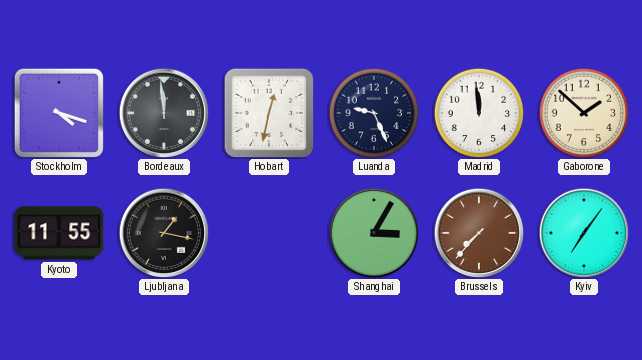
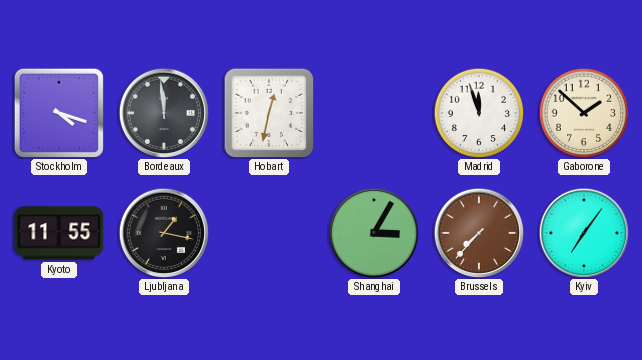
Luanda: 9:26 -> none (374, 113)
Madrid: 11:59 -> 11:57 (479, 113)
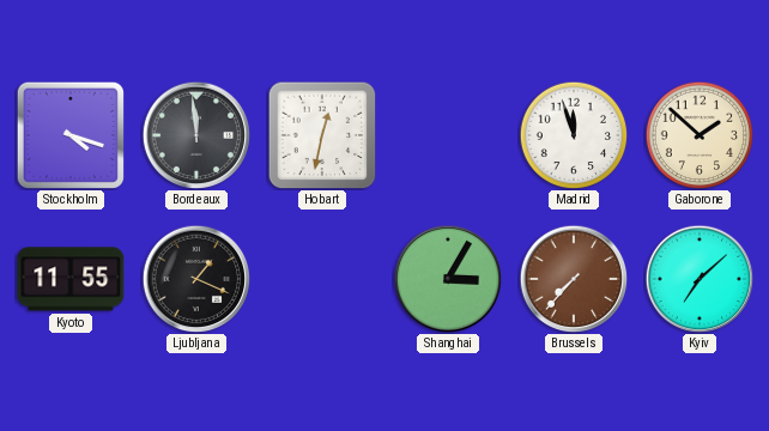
Ljubljana: 1:17 -> 1:19 (196, 279)
Kyiv: 7:06 -> 7:08 (700, 279)
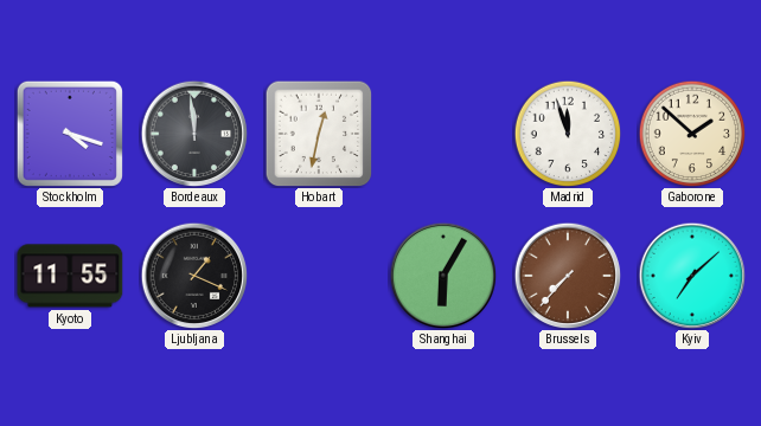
Shanghai: 3:05 -> 6:05 (443, 276)
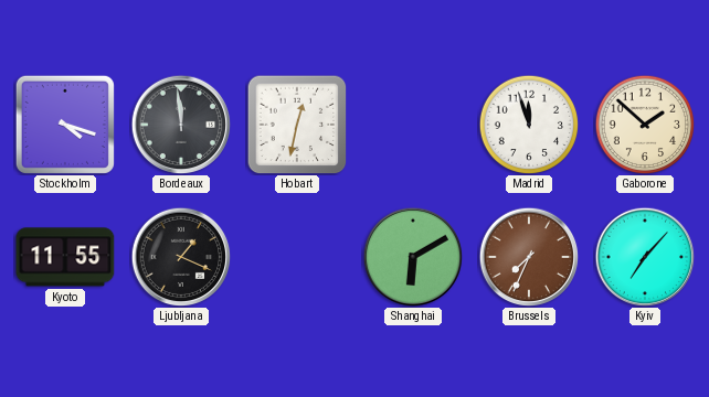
Shanghai: 6:05 -> 6:10 (413, 257)
Brussels: 7:37 -> 7:34 (529, 257)
Kyiv: 7:08 -> 7:07 (645, 257)
